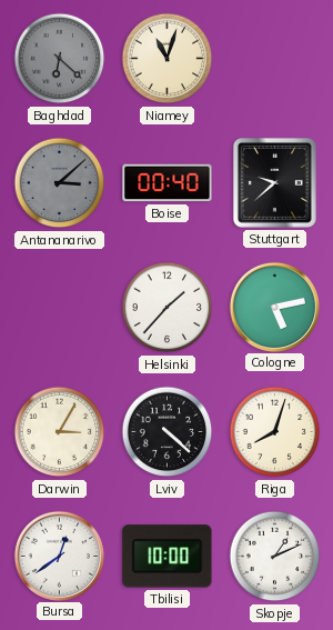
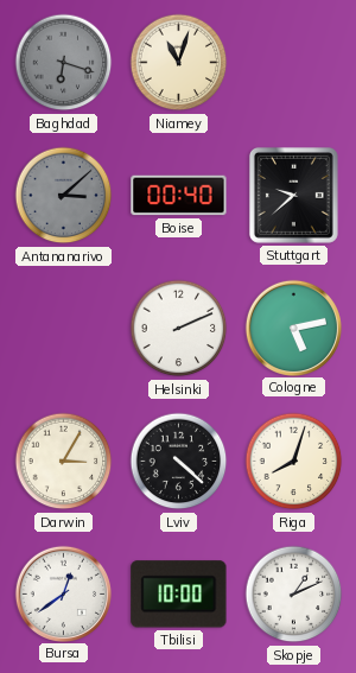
Baghdad: 6:22 -> 6:18 (64, 63)
Helsinki: 1:37 -> 2:11 (179, 329)
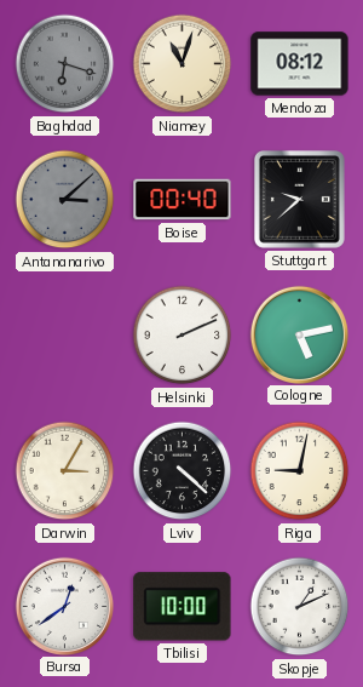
Mendoza: none -> 08:12 (300, 64)
Riga: 8:03 -> 9:02 (300, 471)
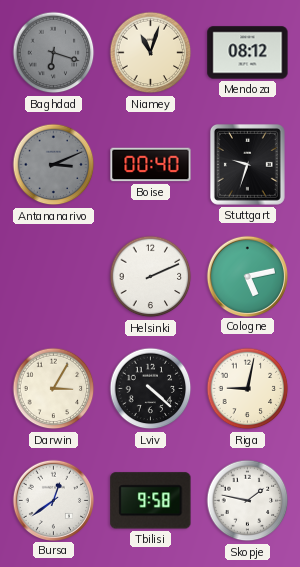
Antananarivo: 3:08 -> 3:11 (54, 165)
Stuttgart: 9:38 -> 9:33 (247, 164)
Tbilisi: 10:00 -> 9:58 (151, 501)
Skopje: 1:11 -> 1:47 (248, 501)
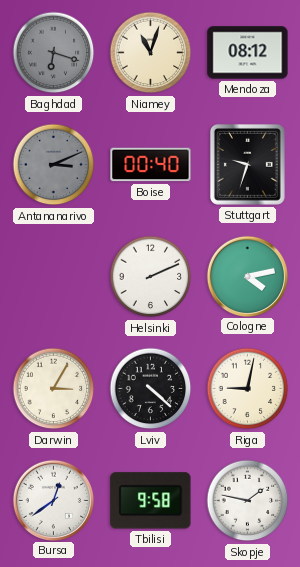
Cologne: 5:13 -> 4:13 (247, 276)
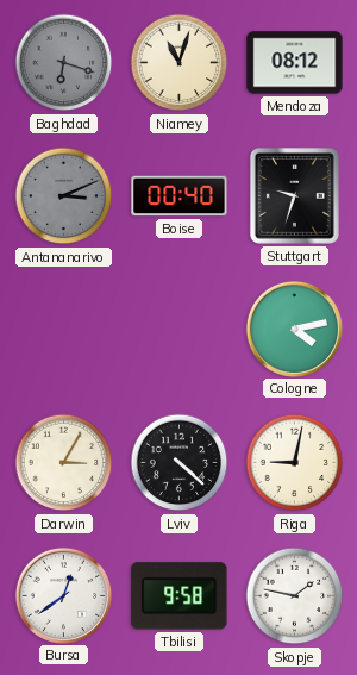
Helsinki: 2:11 -> none (151, 277)
